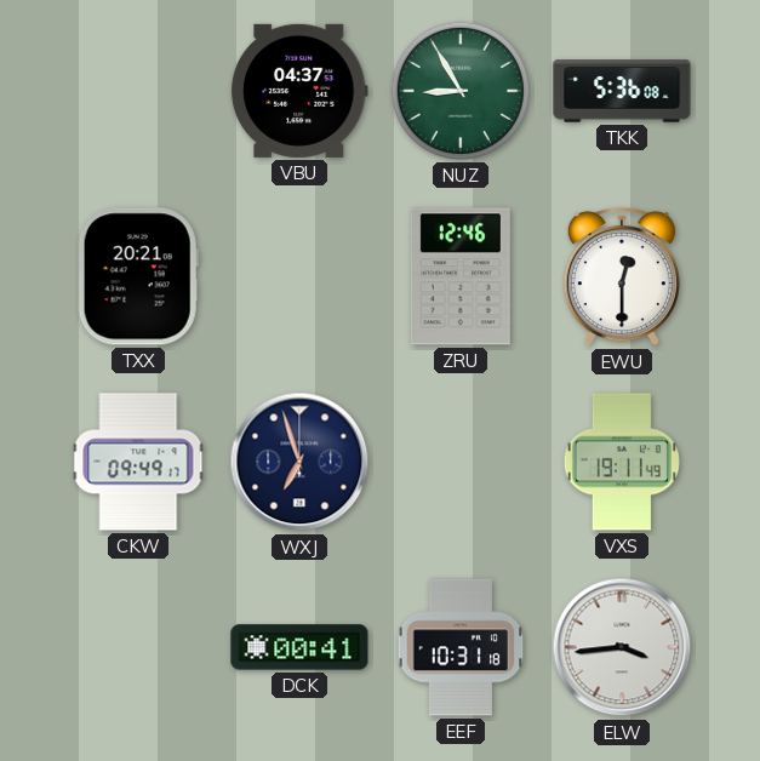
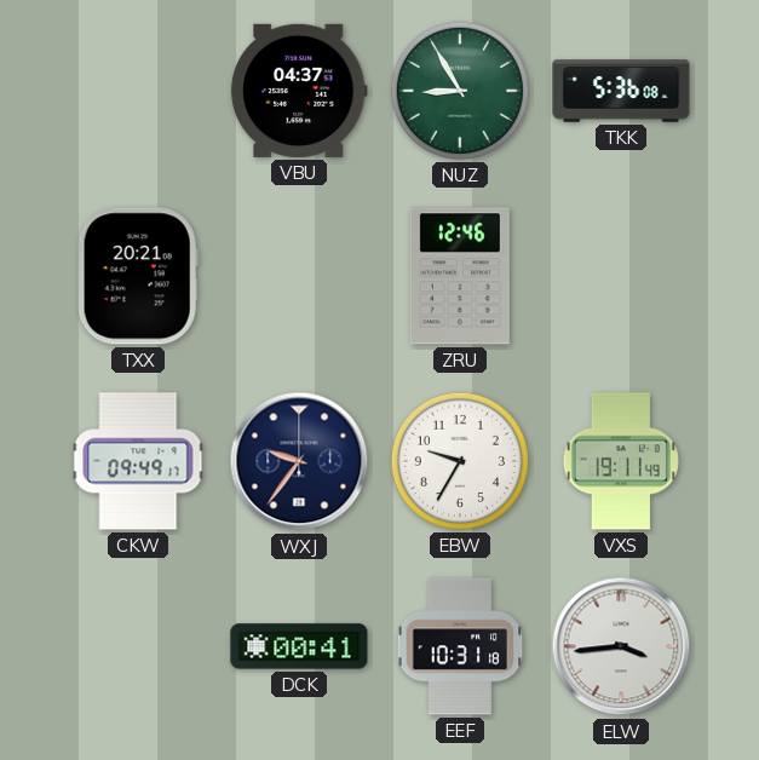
EWU: 12:30 -> none (622, 277)
WXJ: 6:57 -> 9:36 (299, 461)
EBW: none -> 9:35 (460, 461)
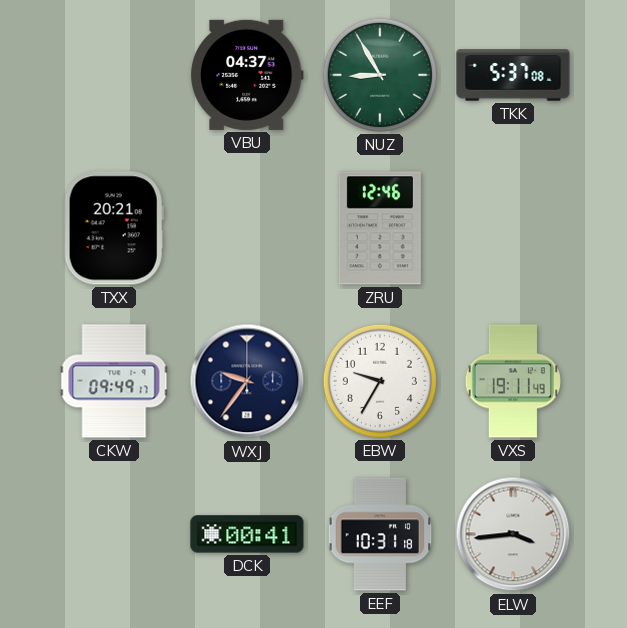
TKK: 5:36 -> 5:37 (513, 75)
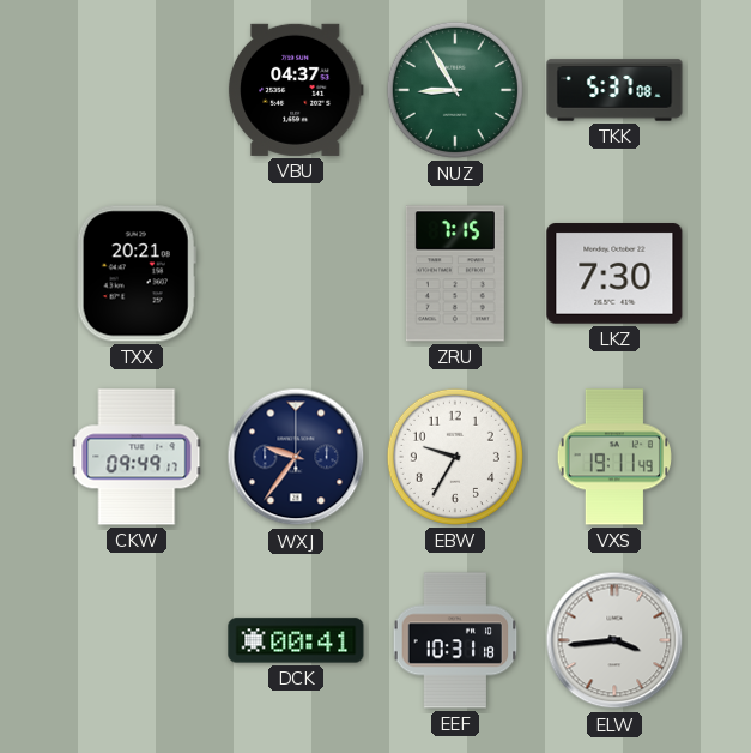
ZRU: 12:46 -> 7:15 (455, 273)
LKZ: none -> 7:30 (614, 273)
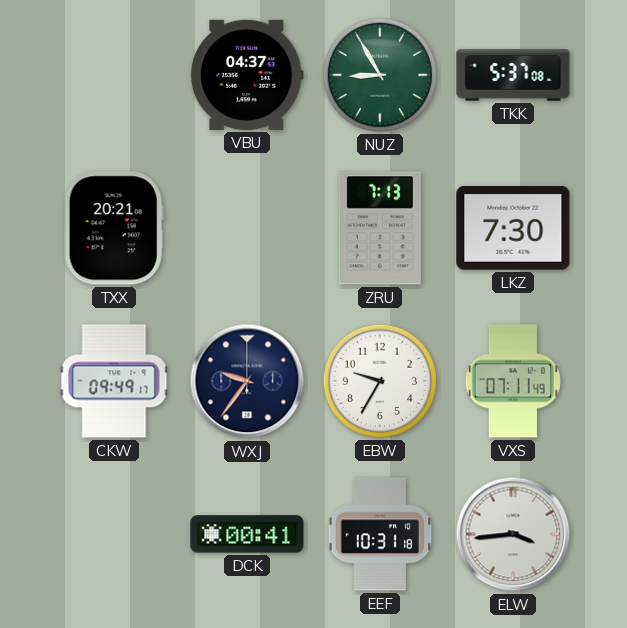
ZRU: 7:15 -> 7:13 (380, 228)
VXS: 19:11 -> 07:11 (513, 381)
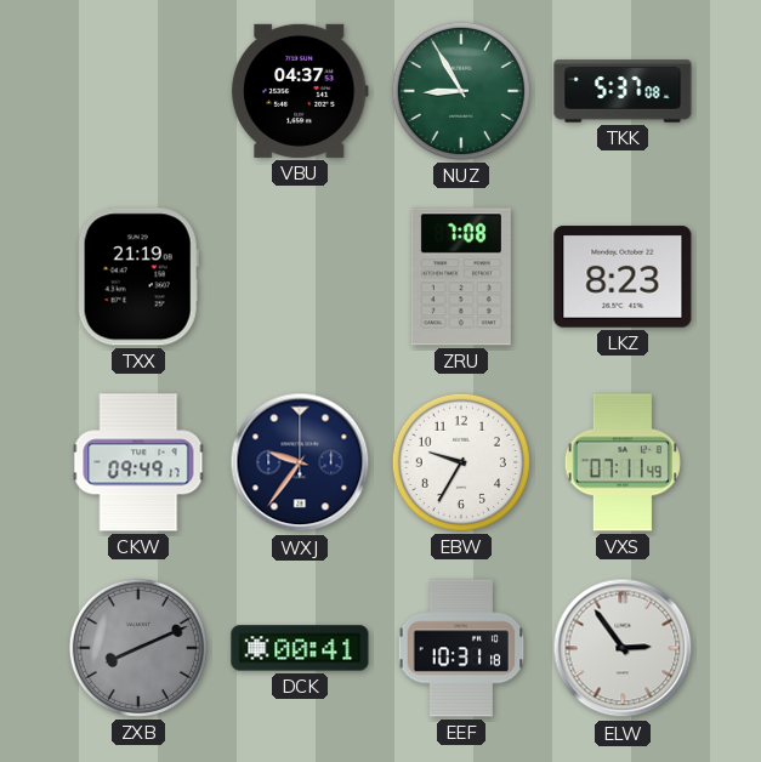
TXX: 20:21 -> 21:19 (138, 277)
ZRU: 7:13 -> 7:08 (461, 277)
LKZ: 7:30 -> 8:23 (623, 277)
ZXB: none -> 8:11 (138, 648)
ELW: 3:44 -> 2:54 (623, 648)
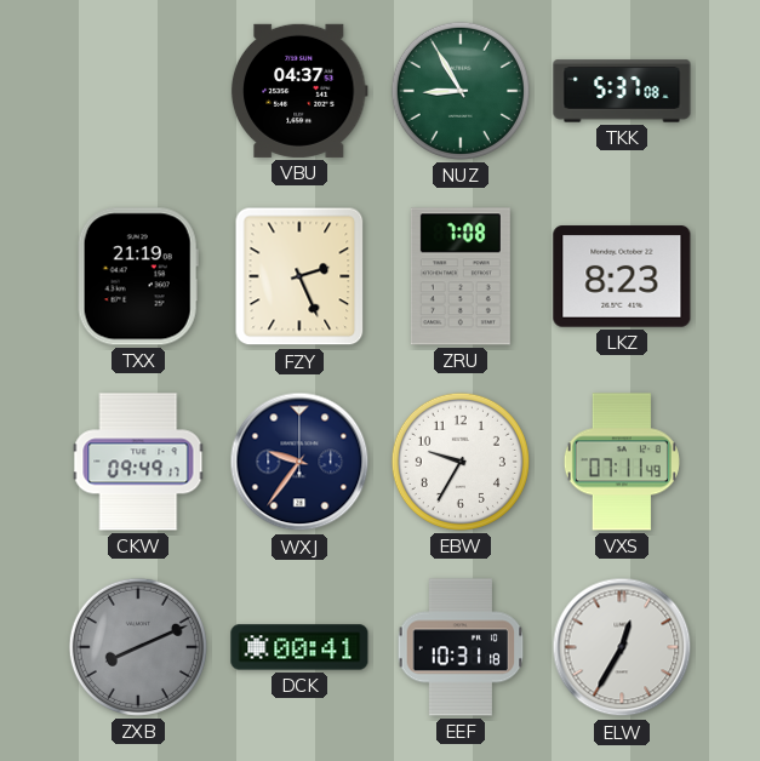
FZY: none -> 2:26 (299, 276)
ELW: 2:54 -> 12:35 (622, 647)
